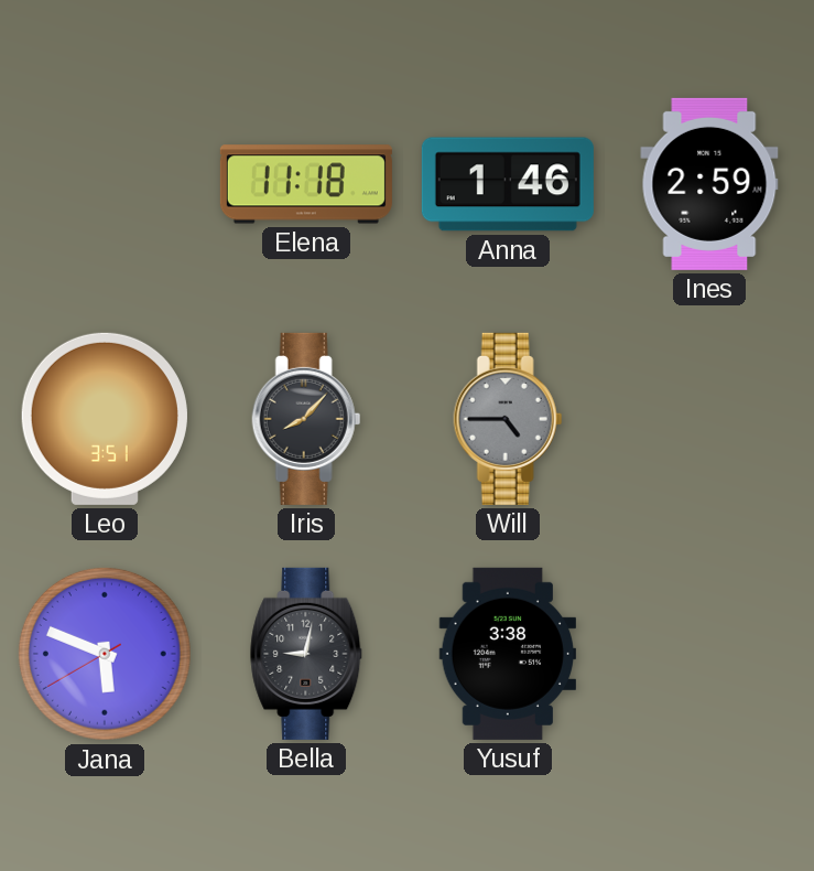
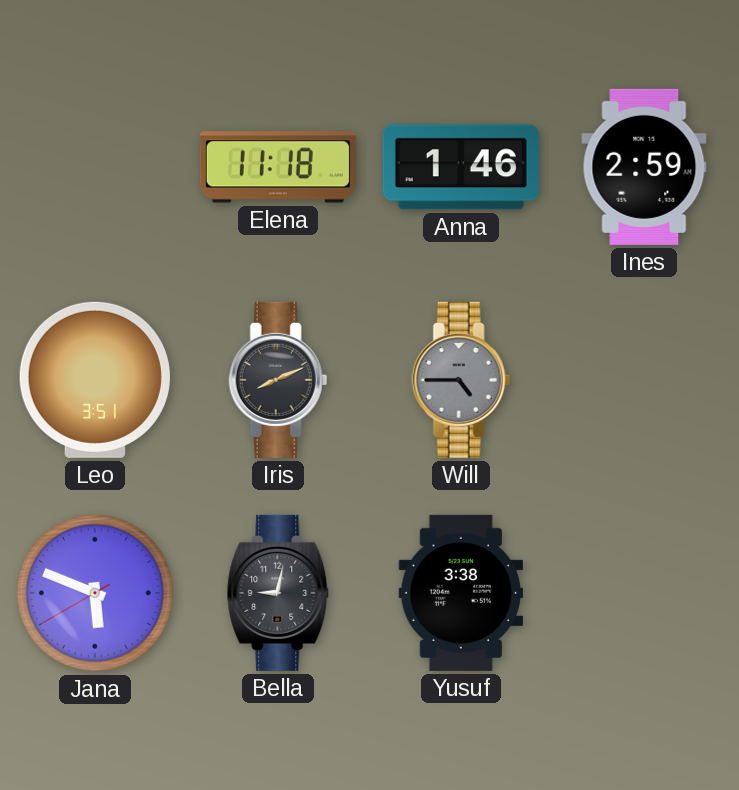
Iris: 8:07 -> 8:11 (278, 380)
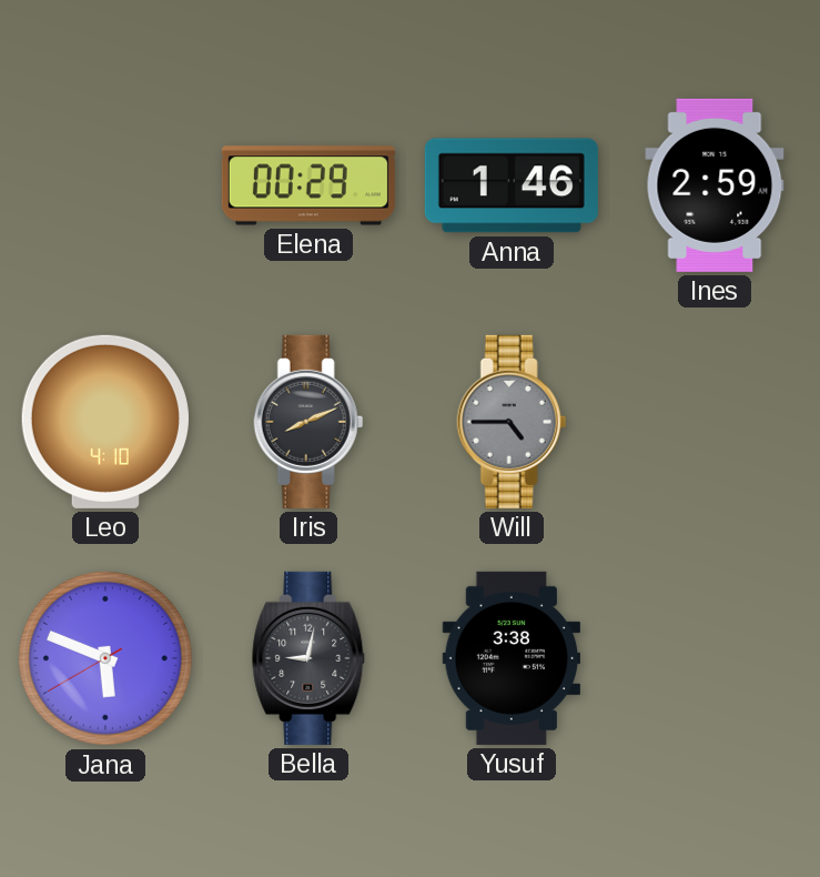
Elena: 11:18 -> 00:29 (308, 185)
Leo: 3:51 -> 4:10 (105, 422)
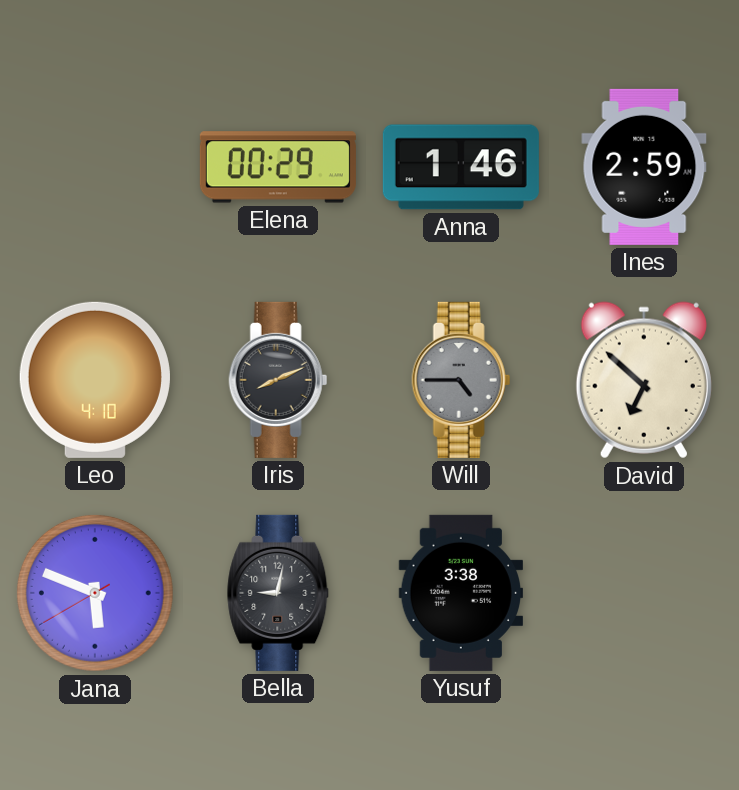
David: none -> 6:52 (644, 380)
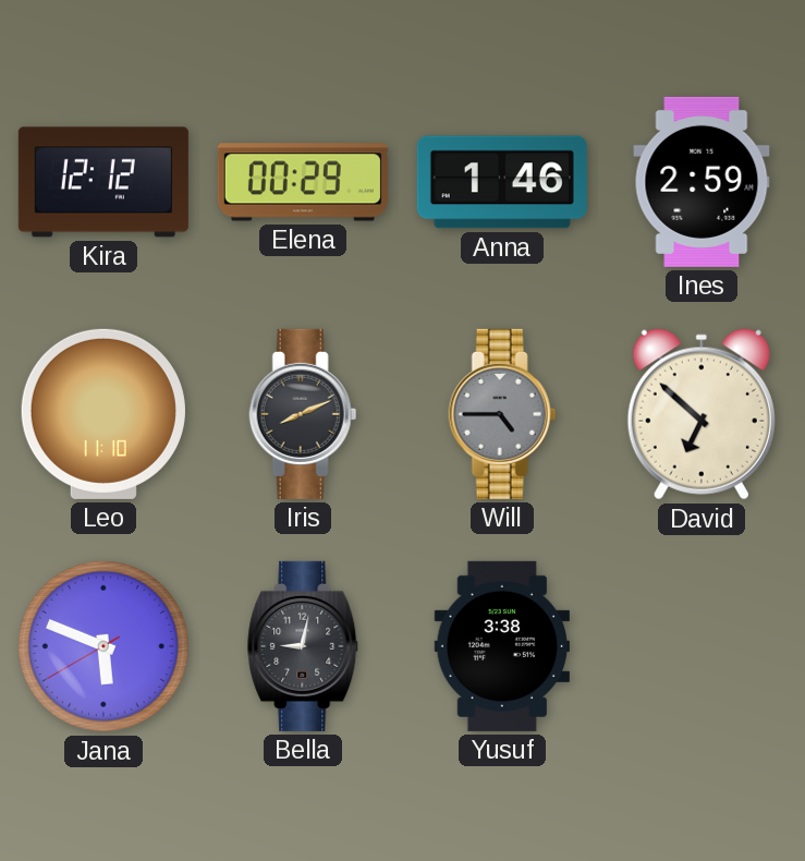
Kira: none -> 12:12 (103, 182)
Leo: 4:10 -> 11:10 (103, 414)
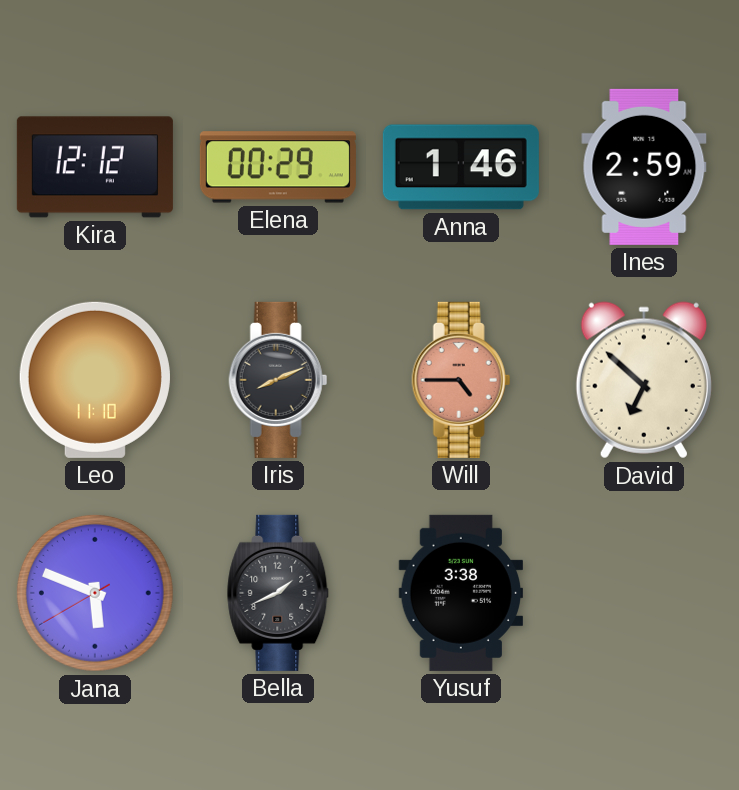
Will dial: grey -> salmon (461, 380)
Bella: 9:02 -> 1:41 (279, 593)
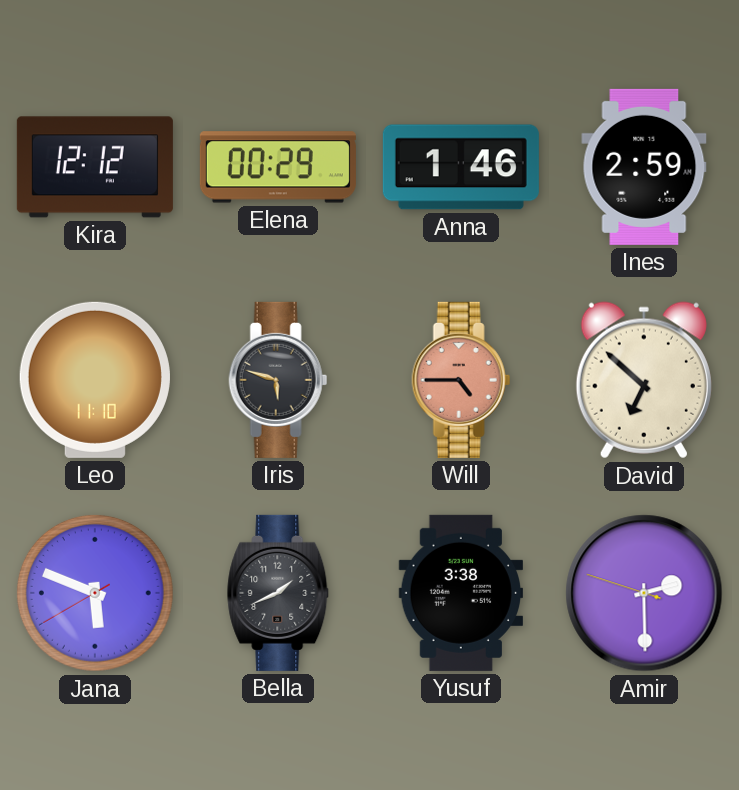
Iris: 8:11 -> 5:48 (278, 380)
Amir: none -> 2:29 (644, 593)
